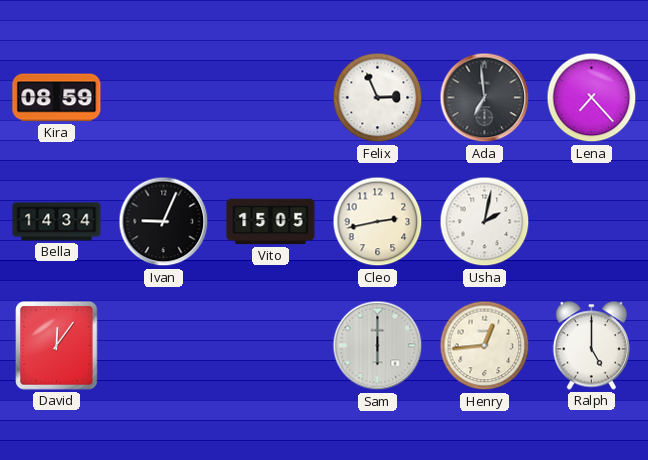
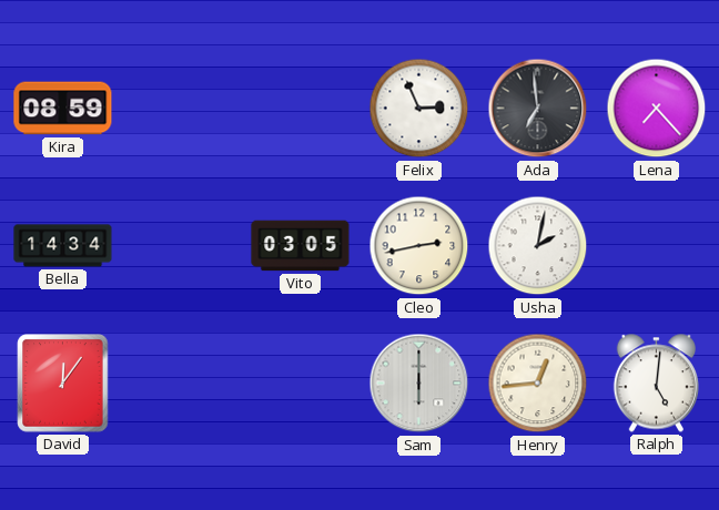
Ivan: 9:04 -> none (164, 222)
Vito: 15:05 -> 03:05 (301, 246)
Ralph: 5:00 -> 5:01 (656, 384)
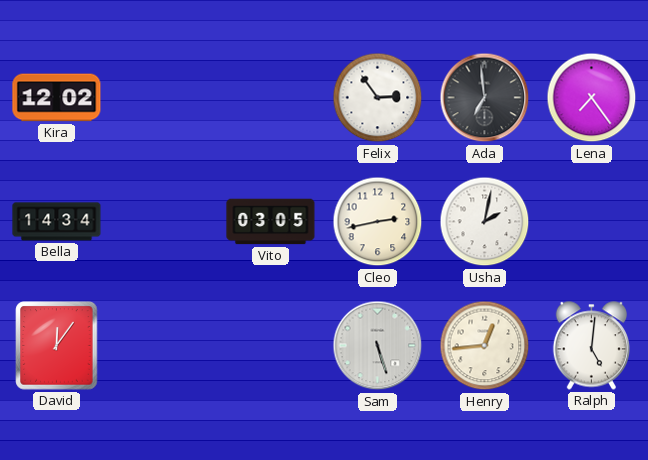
Kira: 08:59 -> 12:02 (57, 98)
Felix: 2:56 -> 2:54 (378, 98)
Lena: 7:23 -> 7:24 (592, 98)
Sam: 6:00 -> 5:27 (378, 346)
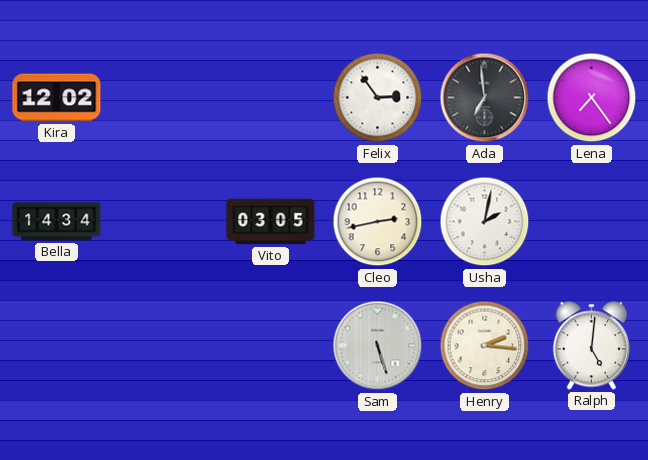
David: 12:06 -> none (57, 346)
Henry: 12:44 -> 2:16 (485, 346)
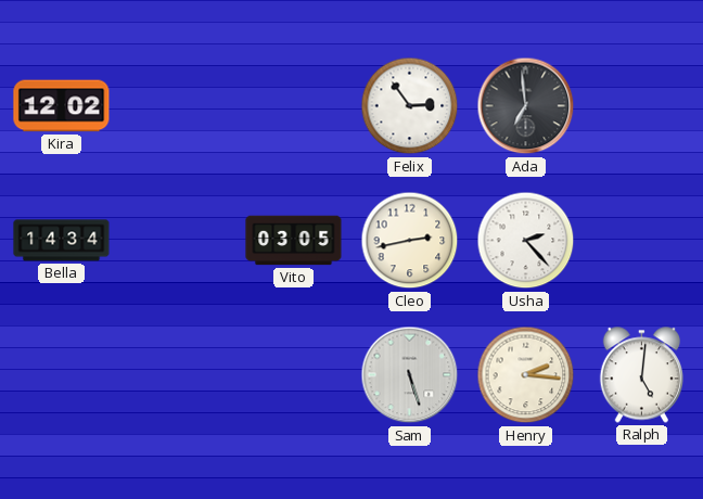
Lena: 7:24 -> none (592, 98)
Usha: 2:02 -> 2:23 (526, 241)
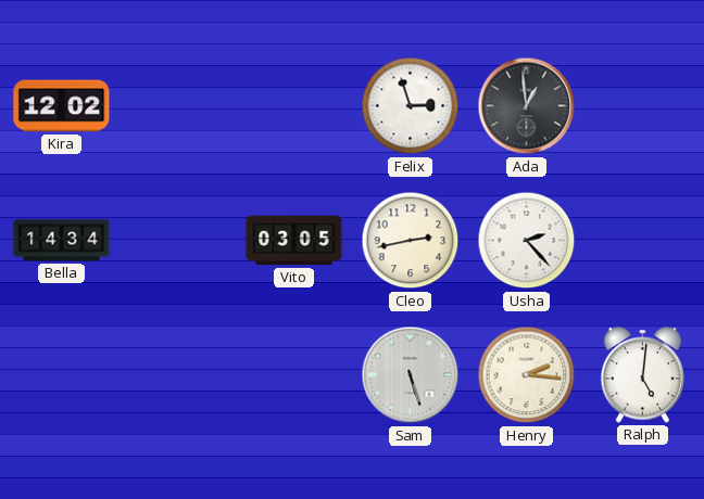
Felix: 2:54 -> 2:57 (411, 106)
Ada: 6:59 -> 12:59 (527, 106)
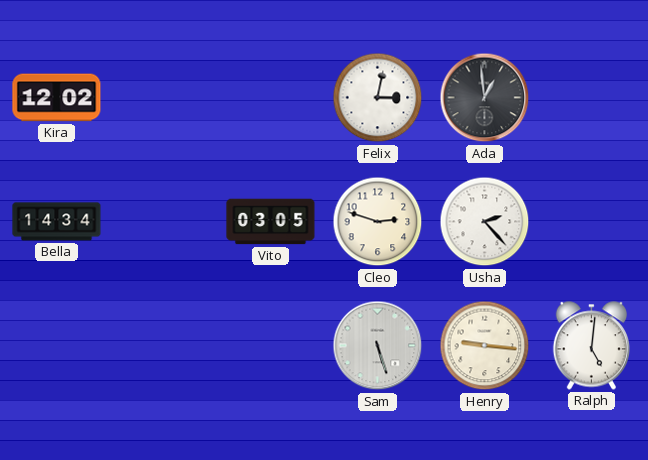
Felix: 2:57 -> 3:02 (378, 98)
Cleo: 2:43 -> 2:48 (378, 222)
Henry: 2:16 -> 9:16 (485, 346)
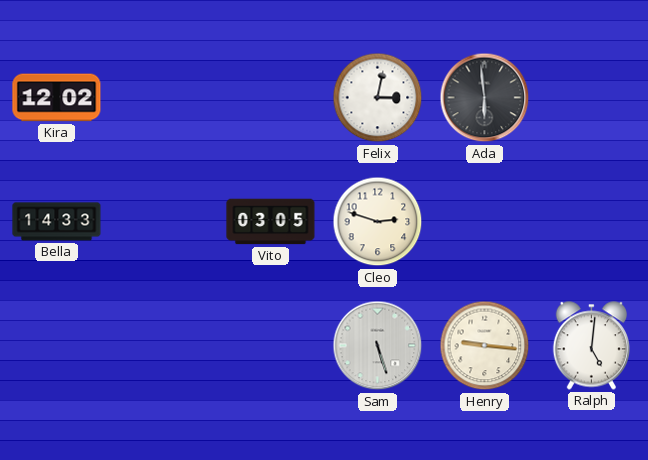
Ada: 12:59 -> 5:59 (485, 98)
Bella: 14:34 -> 14:33 (57, 222)
Usha: 2:23 -> none (485, 222)
